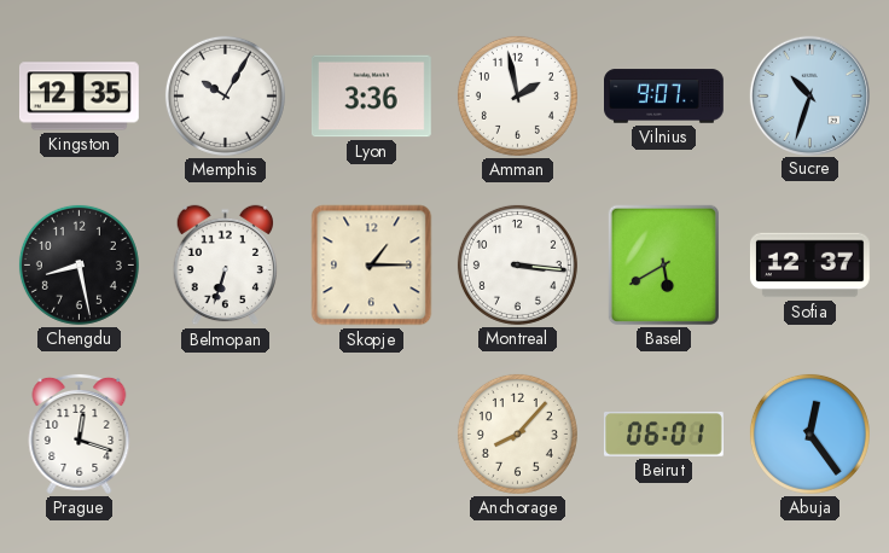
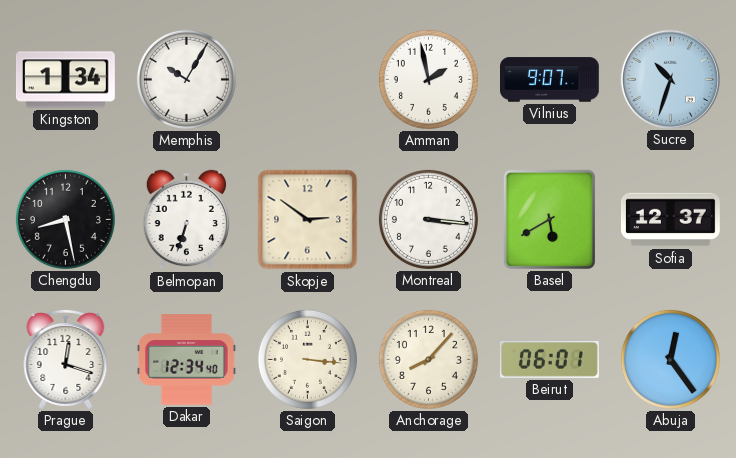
Kingston: 12:35 -> 1:34 (65, 80)
Lyon: 3:36 -> none (371, 97)
Skopje: 1:15 -> 2:51 (308, 220)
Dakar: none -> 12:34 (186, 360)
Saigon: none -> 3:16 (307, 359)
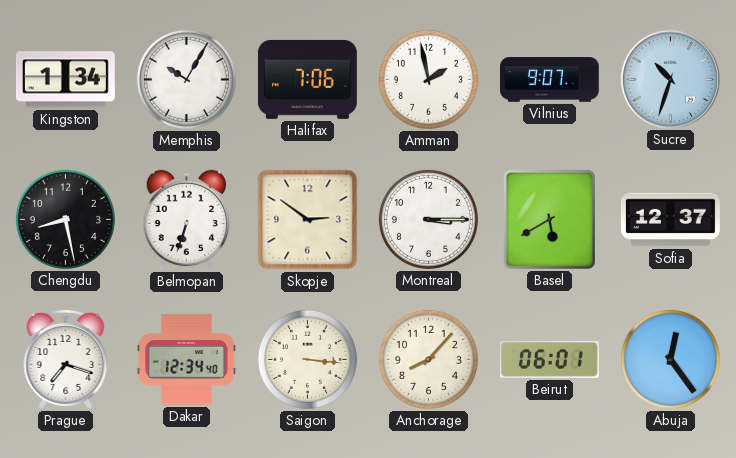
Halifax: none -> 7:06 (307, 79)
Montreal: 3:16 -> 3:15 (428, 219)
Prague: 12:18 -> 7:18 (66, 359)
